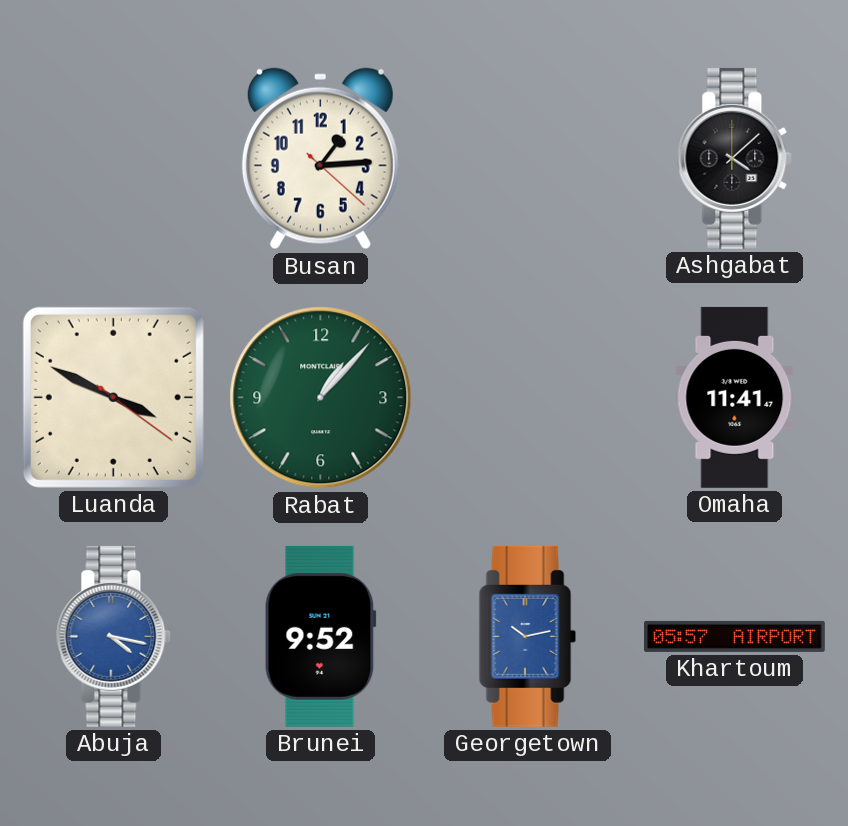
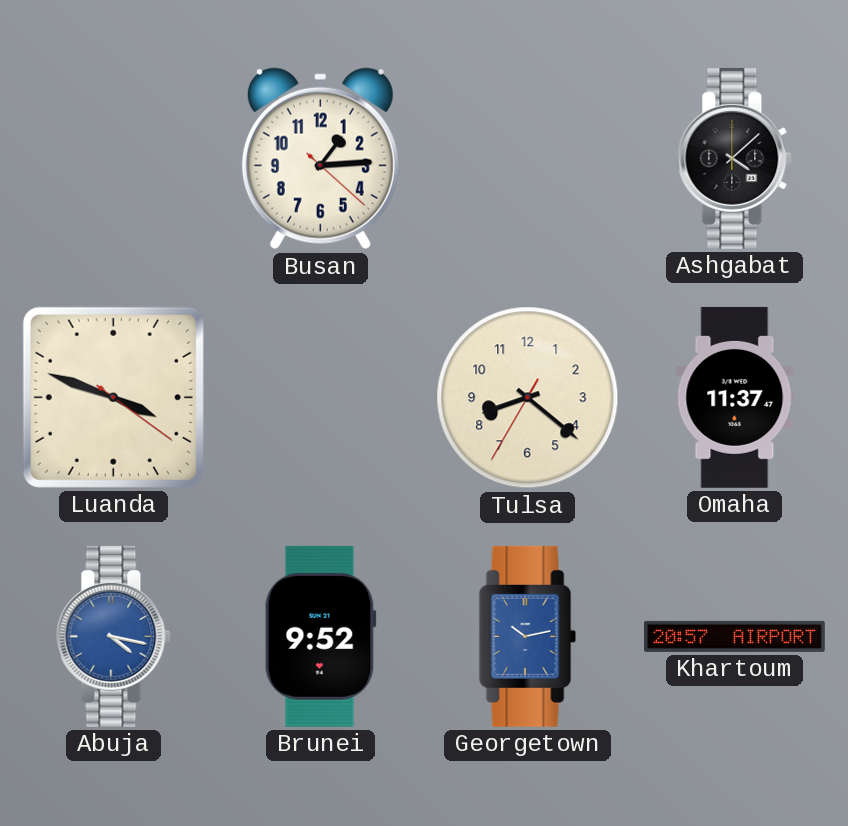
Luanda: 3:49 -> 3:48 (113, 397)
Rabat: 1:07 -> none (321, 398)
Tulsa: none -> 8:21 (528, 398)
Omaha: 11:41 -> 11:37 (735, 397)
Khartoum: 05:57 -> 20:57 (735, 636)
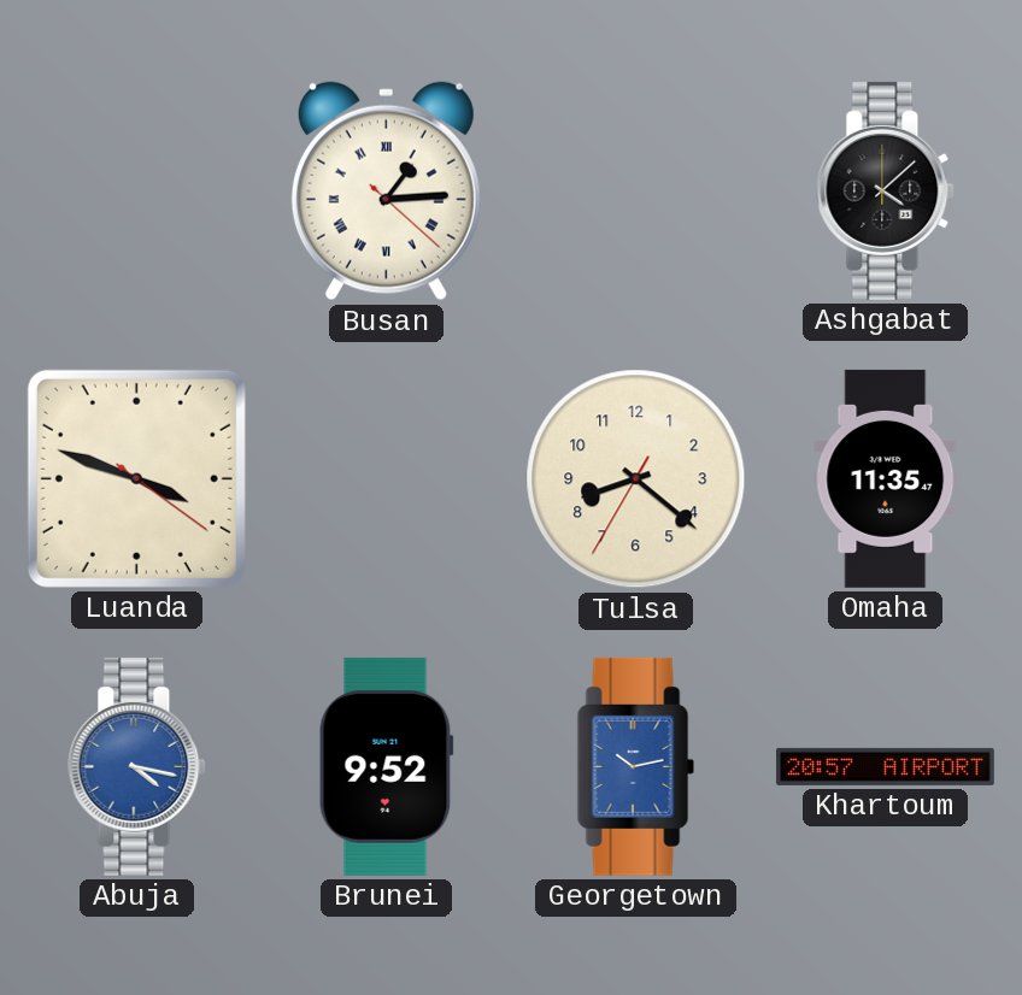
Busan numerals: Arabic -> Roman (386, 192)
Omaha: 11:37 -> 11:35 (886, 478)
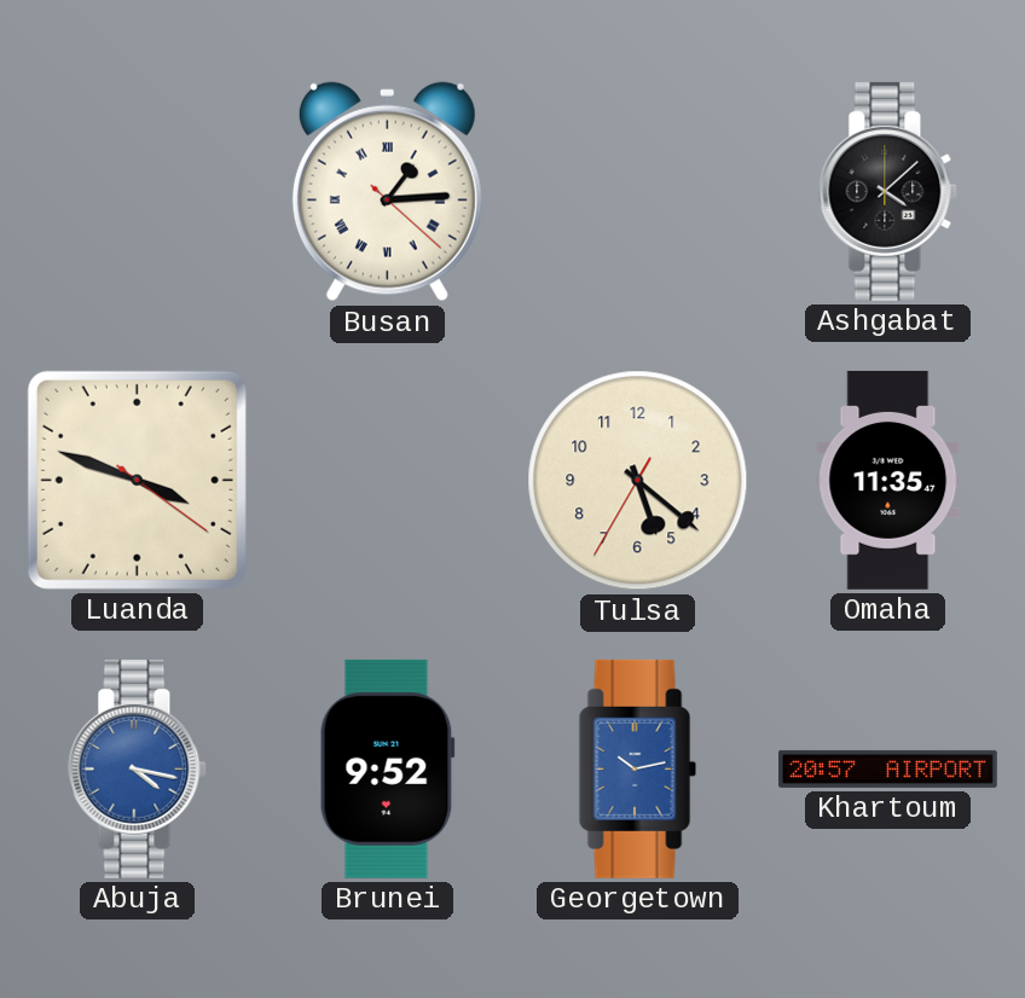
Tulsa: 8:21 -> 5:21 (638, 481)
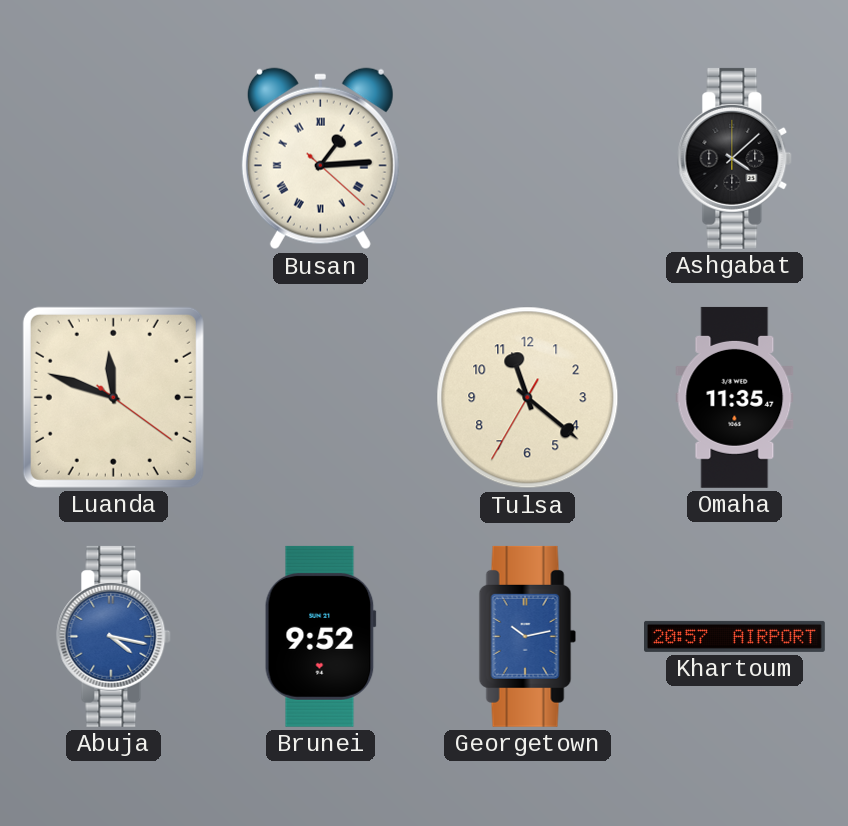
Luanda: 3:48 -> 11:48 (113, 397)
Tulsa: 5:21 -> 11:21 (528, 398)
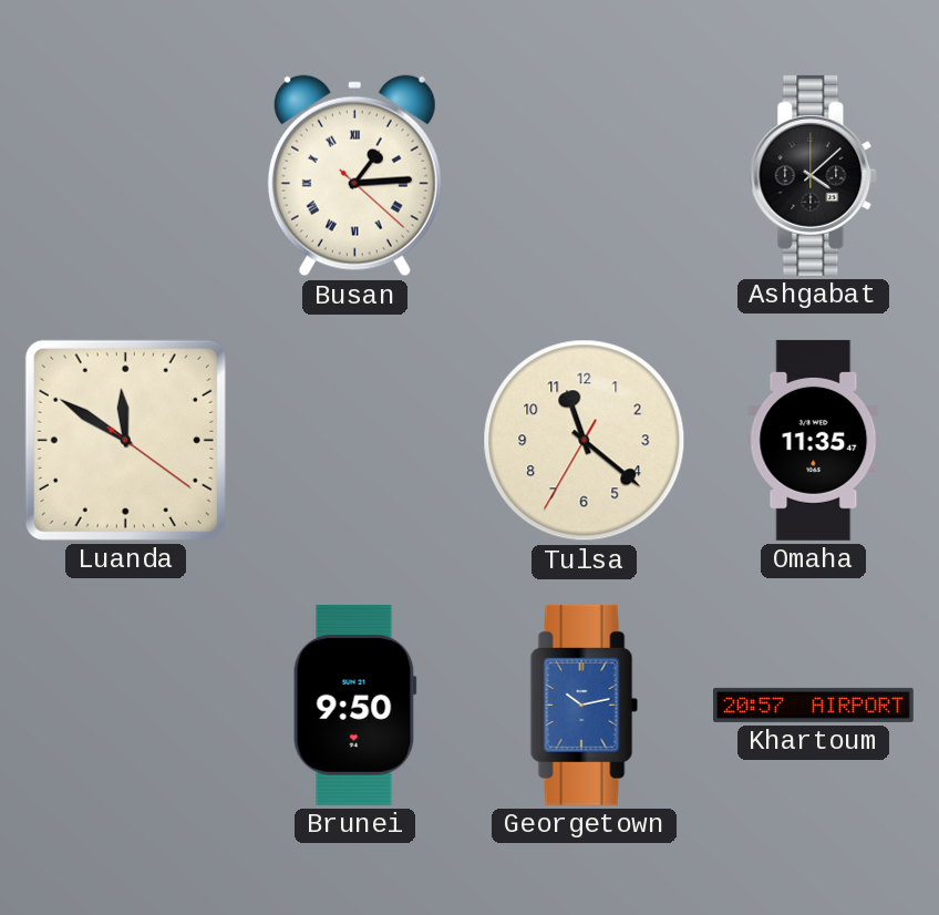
Luanda: 11:48 -> 11:50 (125, 440)
Abuja: 4:17 -> none (114, 636)
Brunei: 9:52 -> 9:50 (354, 705)
